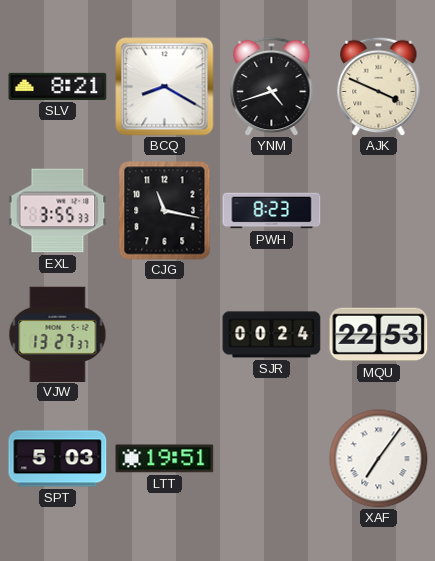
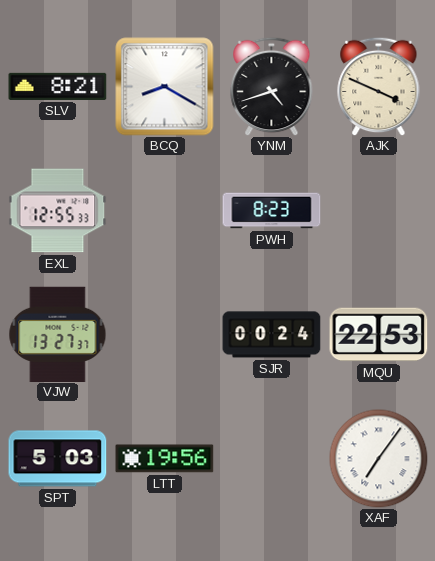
EXL: 3:55 -> 12:55 (58, 211)
CJG: 11:17 -> none (165, 211)
LTT: 19:51 -> 19:56 (165, 459)
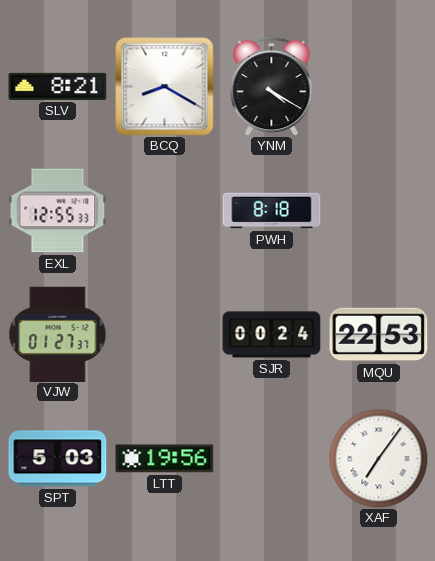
YNM: 4:42 -> 4:20 (272, 86)
AJK: 3:49 -> none (379, 86)
PWH: 8:23 -> 8:18 (272, 211)
VJW: 13:27 -> 01:27 (58, 334)
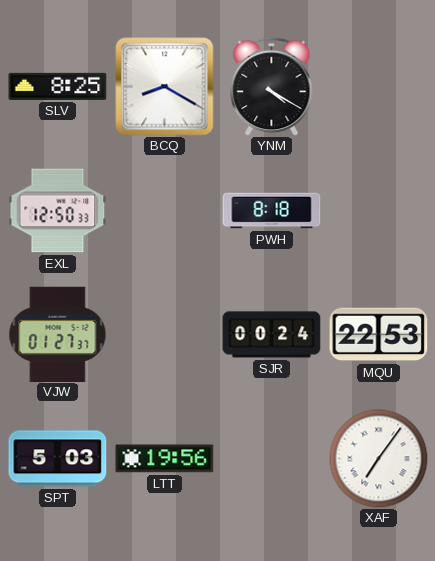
SLV: 8:21 -> 8:25 (58, 86)
EXL: 12:55 -> 12:50 (58, 211)
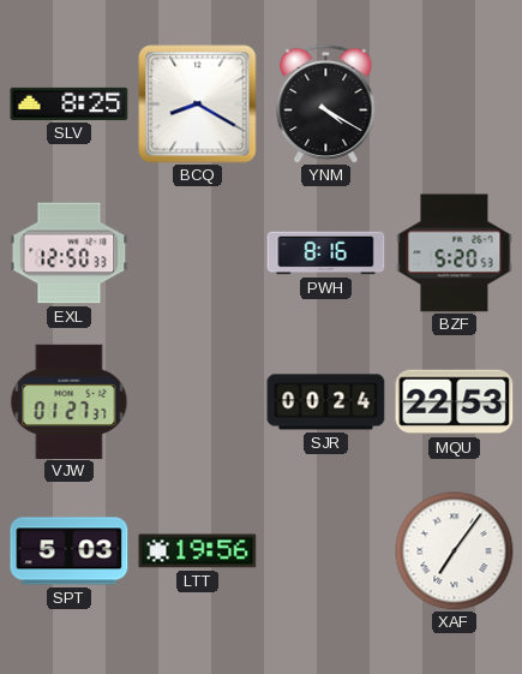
PWH: 8:18 -> 8:16 (326, 254)
BZF: none -> 5:20 (455, 254)
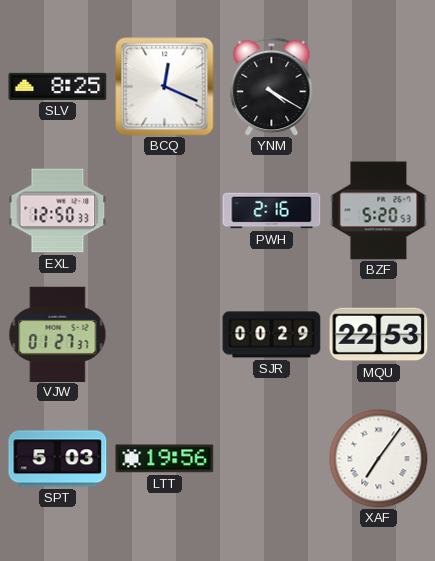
BCQ: 8:20 -> 12:19 (165, 87)
PWH: 8:16 -> 2:16 (272, 211)
SJR: 00:24 -> 00:29 (272, 335)
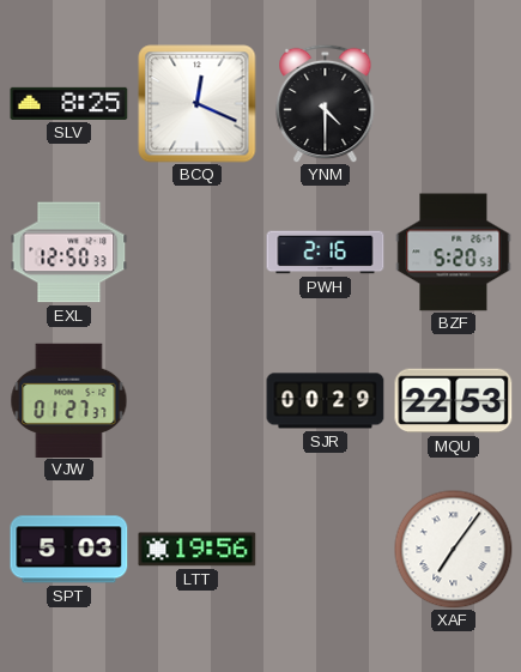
YNM: 4:20 -> 4:30 (326, 103)
